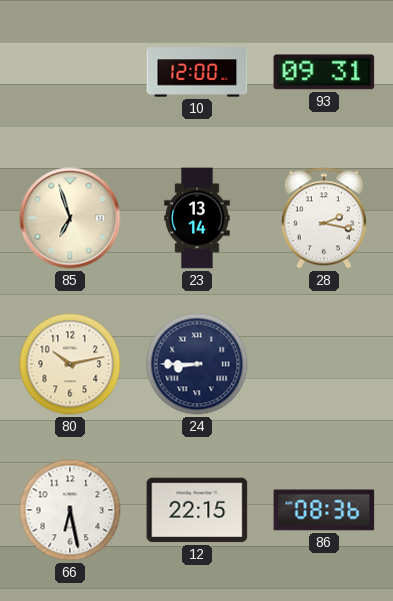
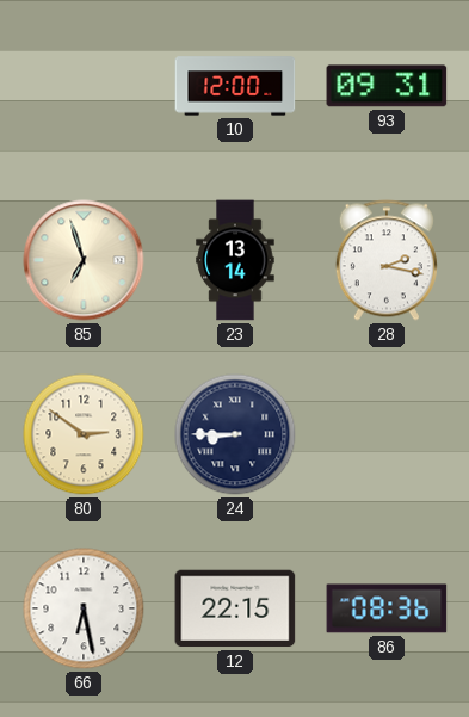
80: 10:13 -> 2:51 (84, 434)
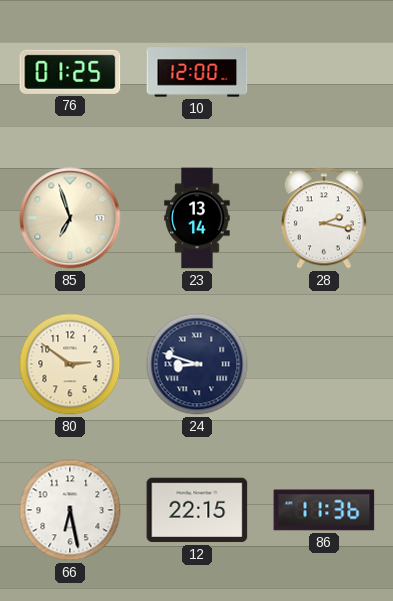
76: none -> 01:25 (70, 72)
93: 09:31 -> none (387, 86)
24: 8:45 -> 8:48 (197, 364)
86: 08:36 -> 11:36 (324, 510)
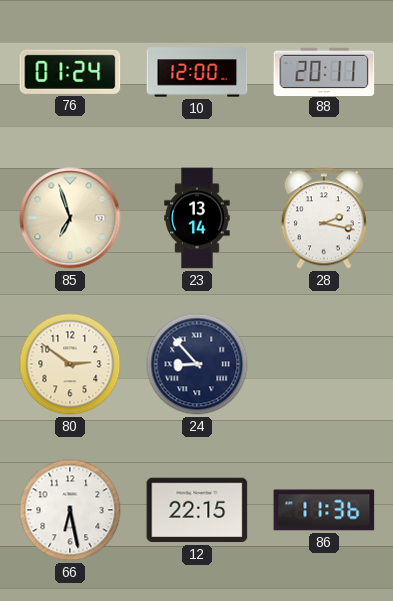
76: 01:25 -> 01:24 (70, 72)
88: none -> 20:11 (324, 71)
24: 8:48 -> 8:53 (197, 364)
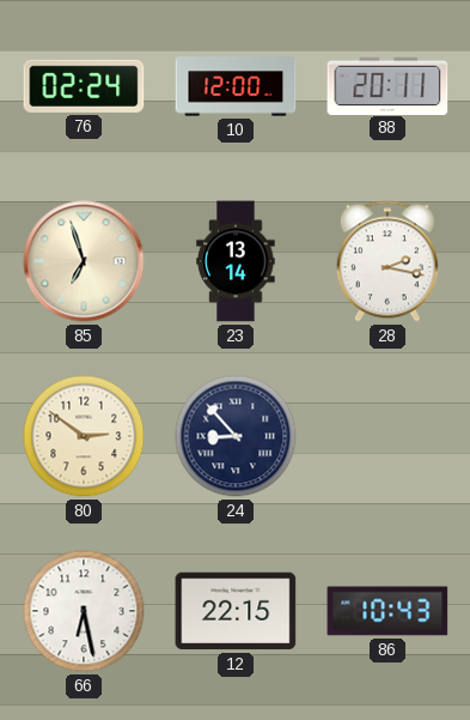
76: 01:24 -> 02:24 (84, 86)
86: 11:36 -> 10:43 (387, 611)
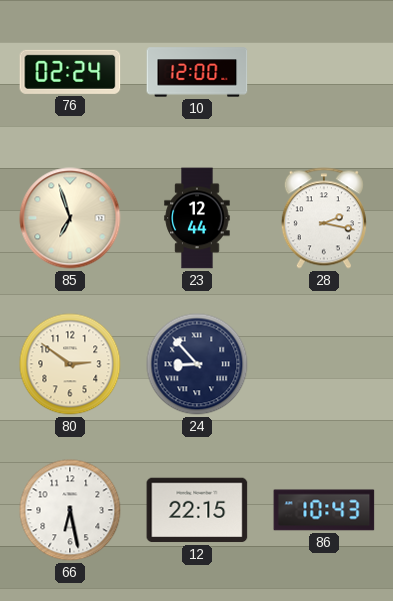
88: 20:11 -> none (387, 85)
23: 13:14 -> 12:44 (197, 218)
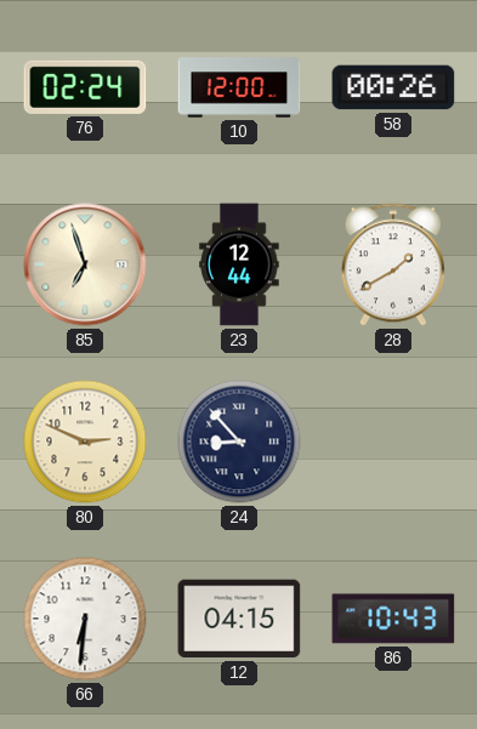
58: none -> 00:26 (393, 87)
28: 2:17 -> 1:40 (393, 264)
80: 2:51 -> 2:49 (85, 442)
66: 6:28 -> 6:31 (85, 619)
12: 22:15 -> 04:15 (239, 619)
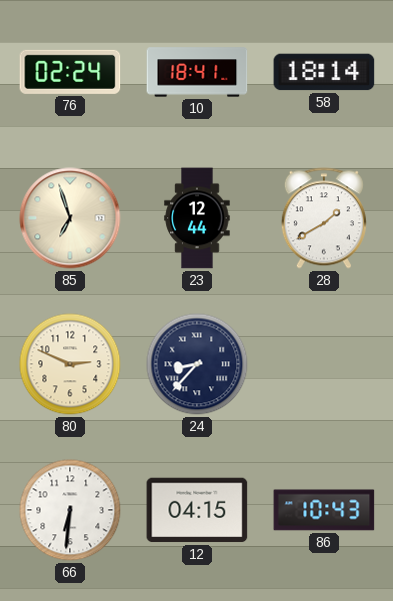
10: 12:00 -> 18:41 (197, 72)
58: 00:26 -> 18:14 (324, 72)
24: 8:53 -> 8:37 (197, 364)
